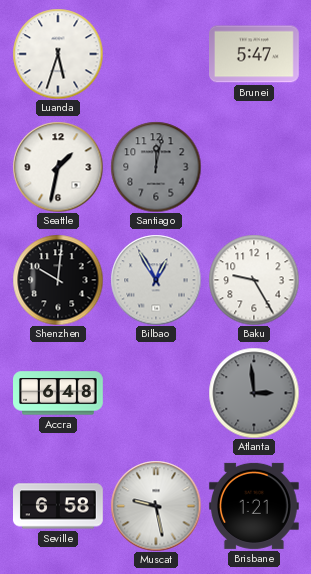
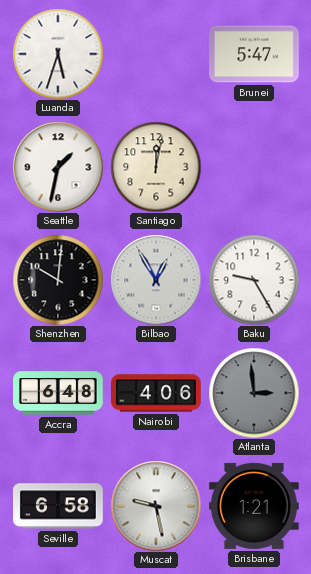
Santiago dial: grey -> cream (156, 167)
Nairobi: none -> 4:06 (157, 393)
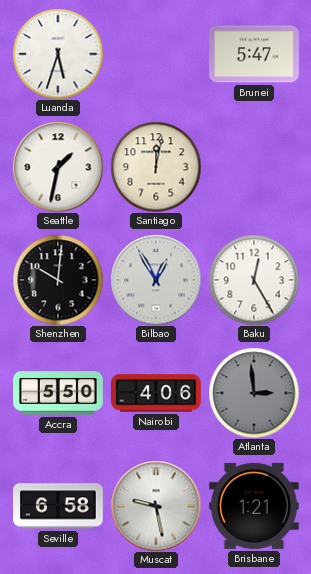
Baku: 9:25 -> 12:25 (254, 280)
Accra: 6:48 -> 5:50 (59, 393)
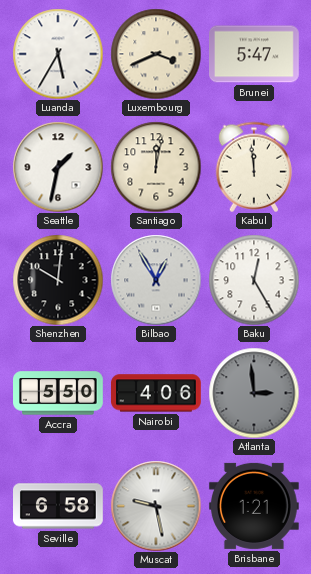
Luanda: 5:33 -> 5:35 (58, 54)
Luxembourg: none -> 3:41 (156, 54)
Kabul: none -> 11:59 (254, 167)
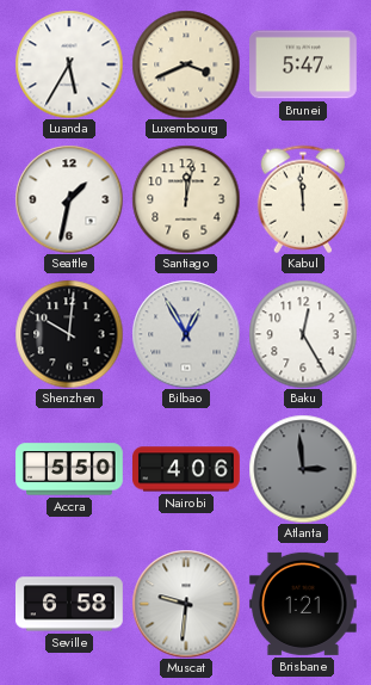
Muscat: 9:28 -> 9:31 (186, 604)
